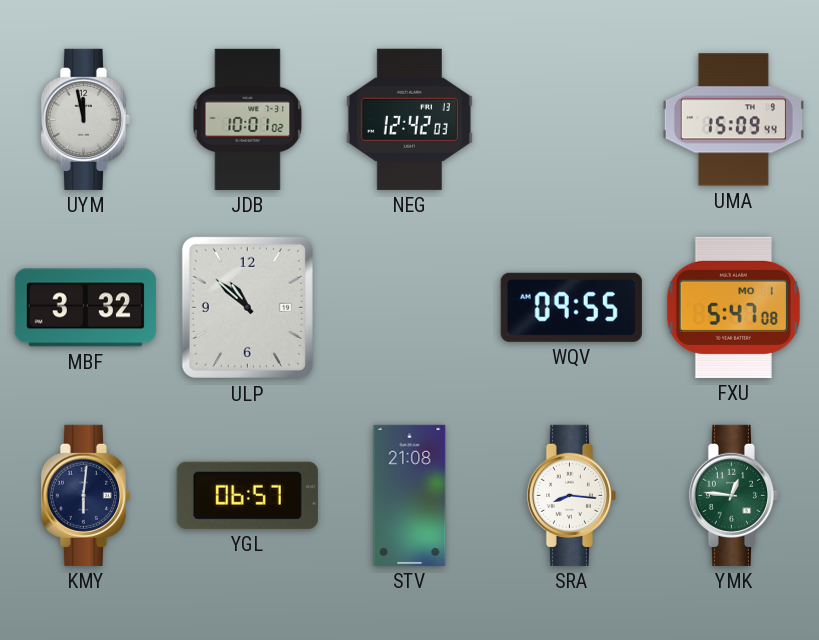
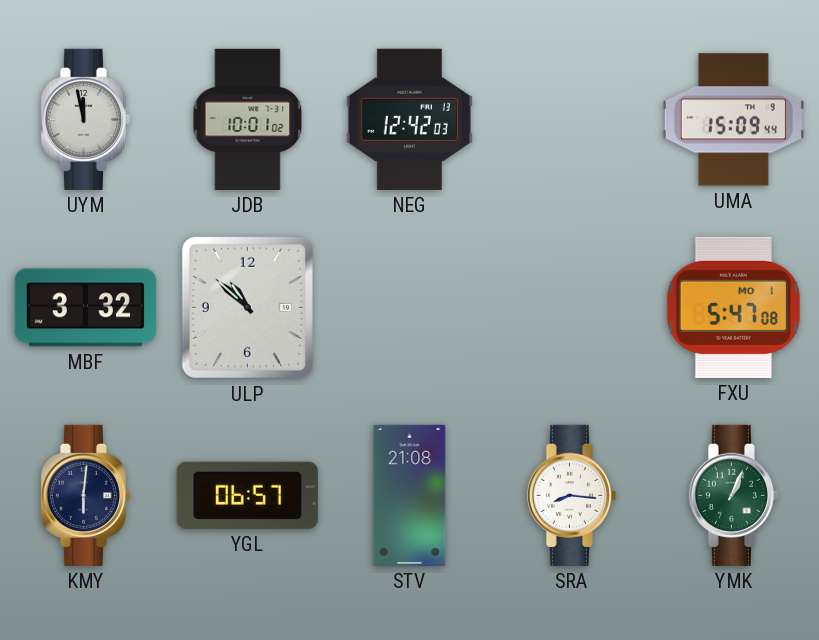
WQV: 09:55 -> none (571, 307)
YMK: 12:46 -> 1:04 (733, 495)
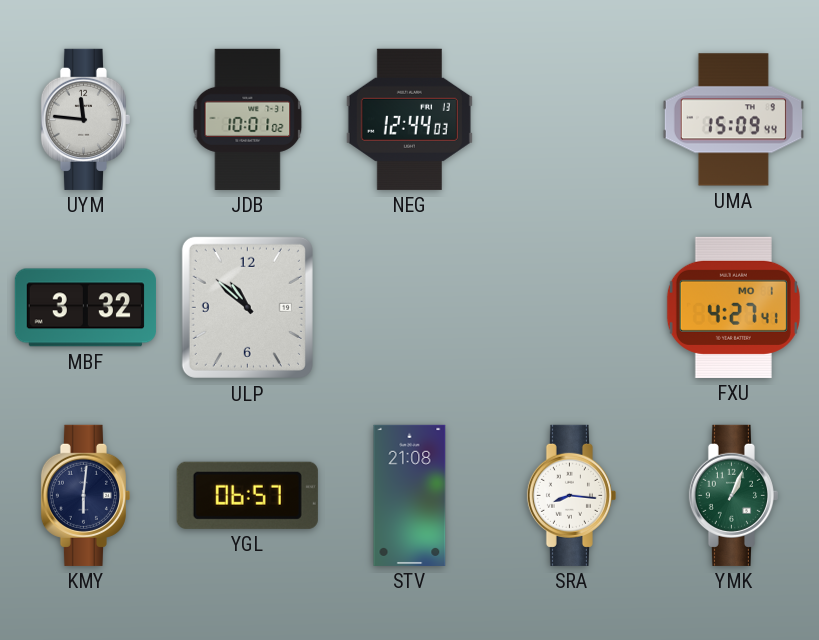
UYM: 11:58 -> 11:46 (85, 119)
NEG: 12:42 -> 12:44 (409, 119)
FXU: 5:47 -> 4:27 (733, 307)
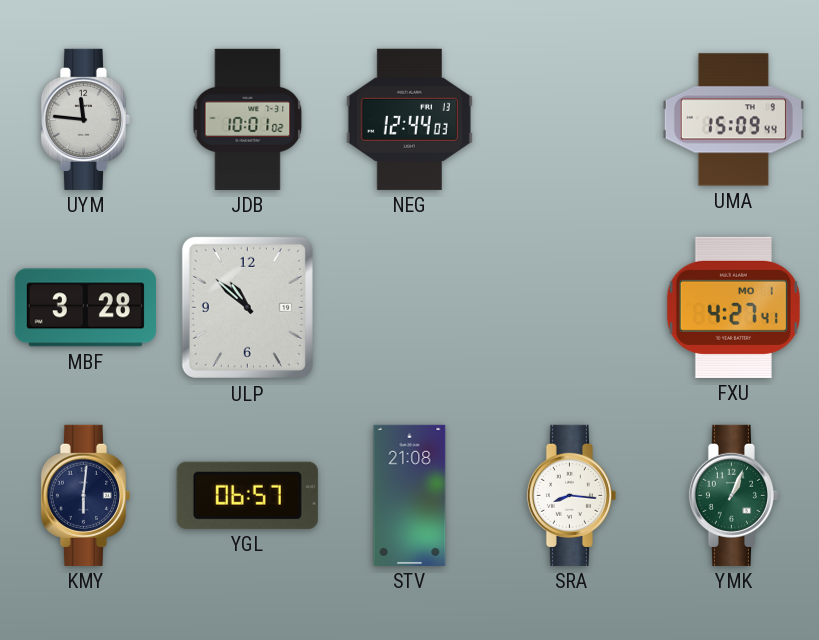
MBF: 3:32 -> 3:28 (85, 308)
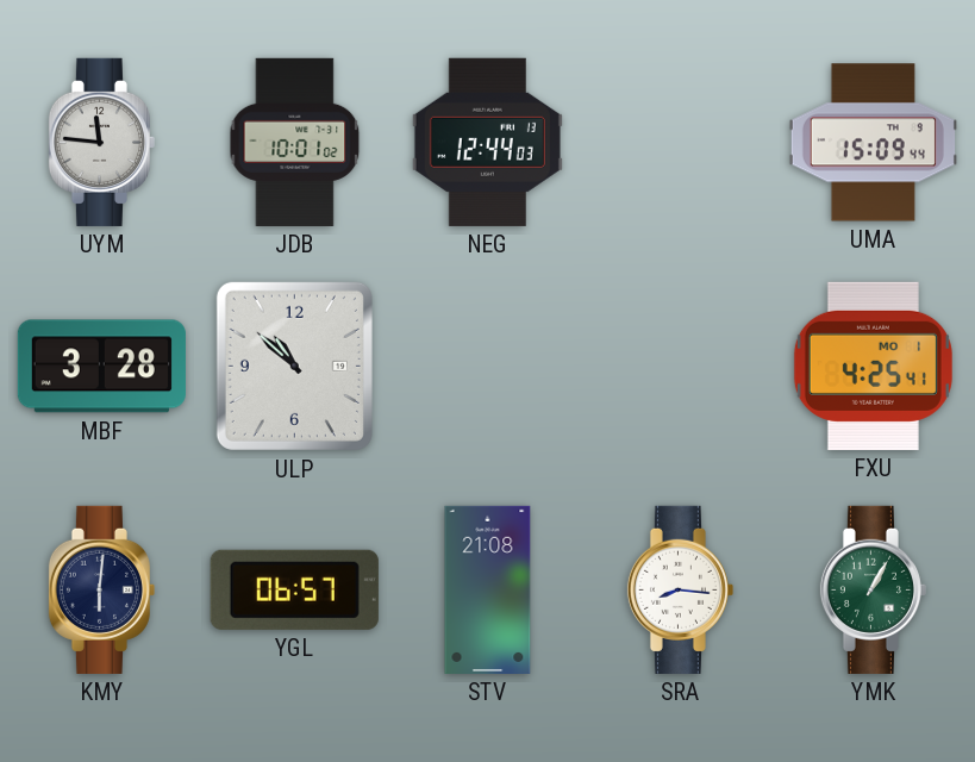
FXU: 4:27 -> 4:25 (873, 366)
YMK: 1:04 -> 1:05 (873, 589)
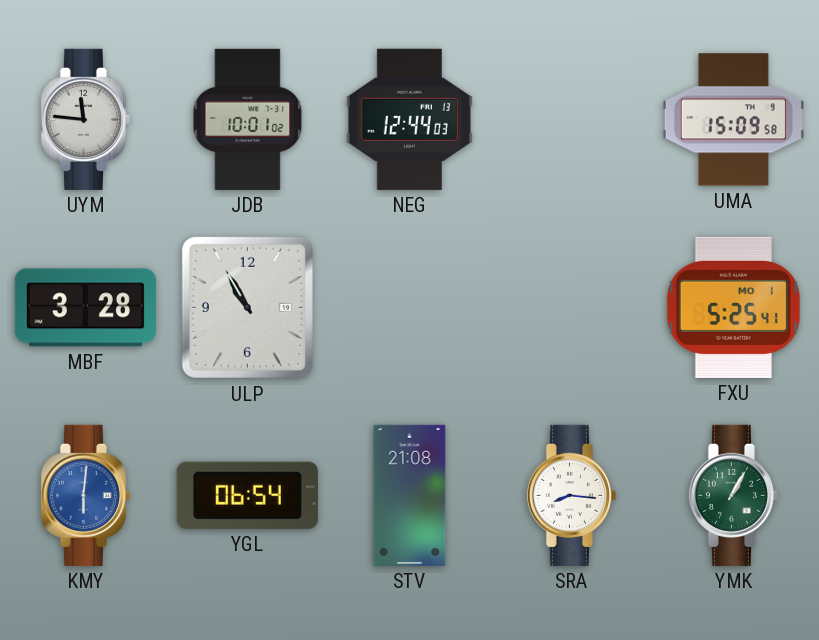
UMA: 15:09:44 -> 15:09:58 (733, 120)
ULP: 10:52 -> 10:55 (247, 307)
FXU: 4:25 -> 5:25 (733, 307)
KMY dial: navy -> blue (85, 495)
YGL: 06:57 -> 06:54 (247, 495)
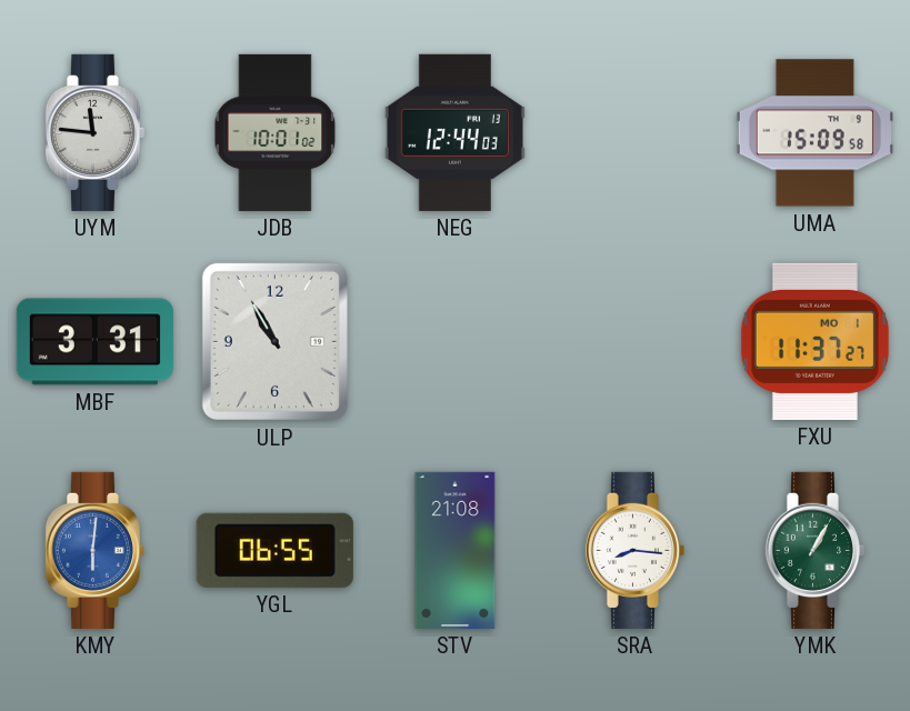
MBF: 3:28 -> 3:31 (94, 342)
FXU: 5:25 -> 11:37 (814, 341)
YGL: 06:54 -> 06:55 (274, 550)
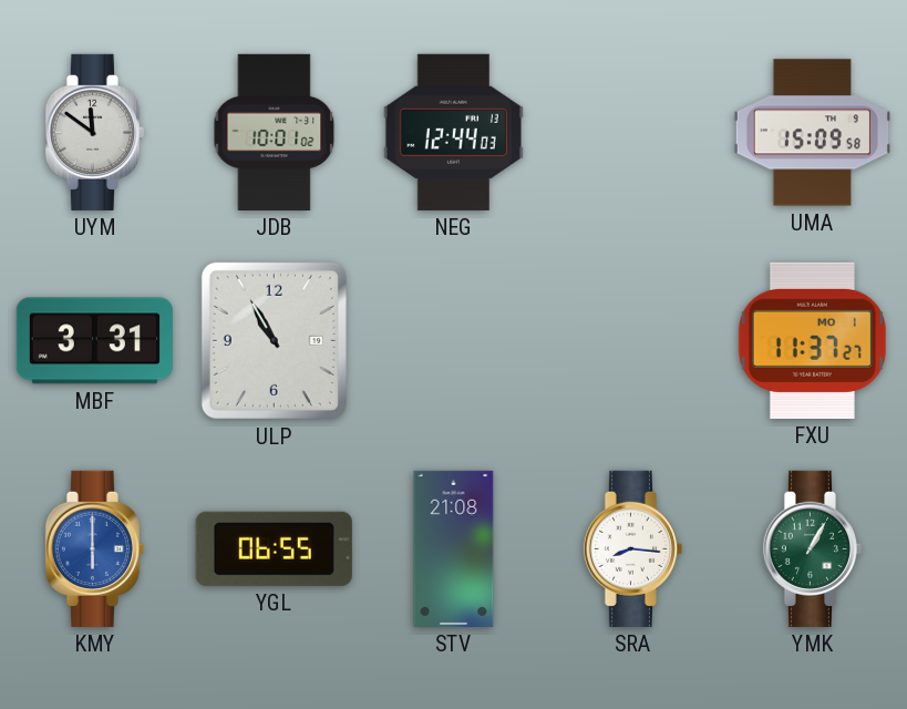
UYM: 11:46 -> 11:51 (94, 132)
KMY: 6:01 -> 6:00 (94, 548)
